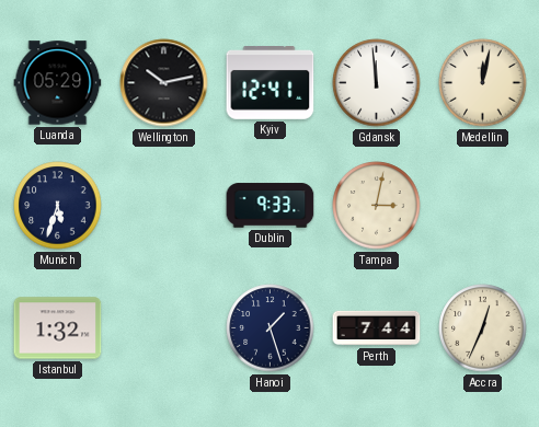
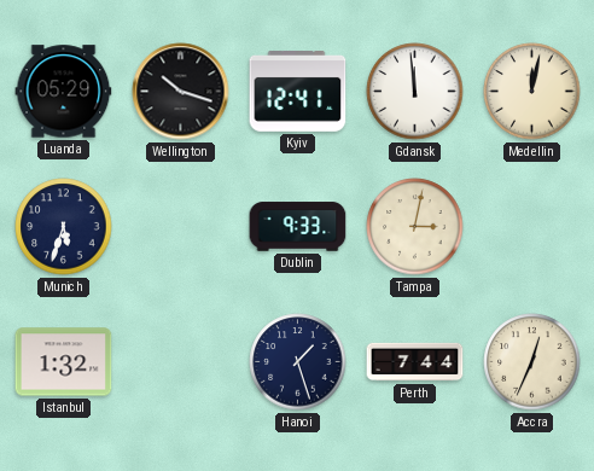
Wellington: 10:13 -> 10:18 (181, 92)
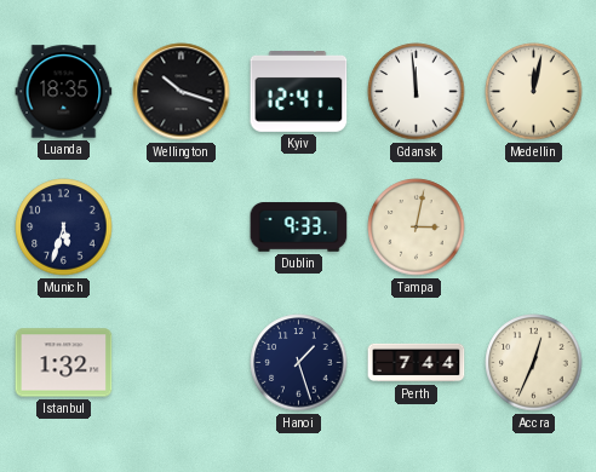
Luanda: 05:29 -> 18:35 (64, 92)
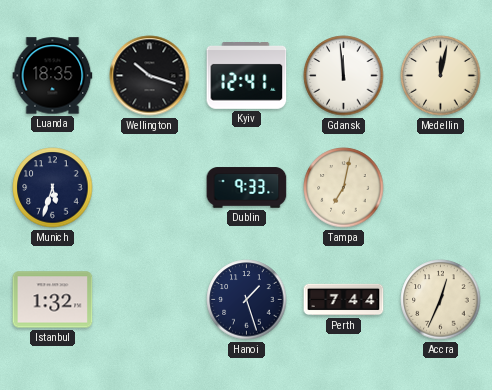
Tampa: 3:02 -> 7:02 (344, 188)
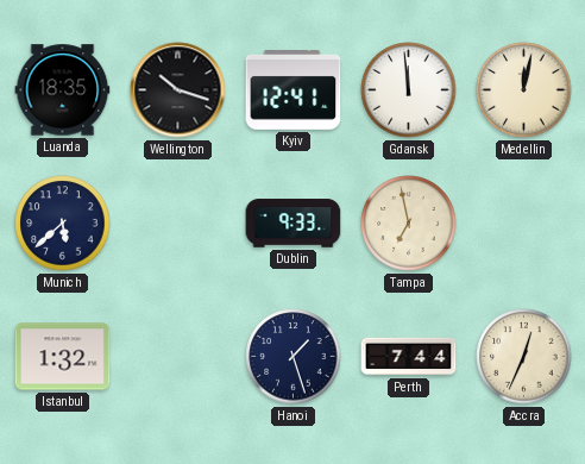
Munich: 5:33 -> 5:38 (63, 224)
Tampa: 7:02 -> 6:58 (409, 224)
